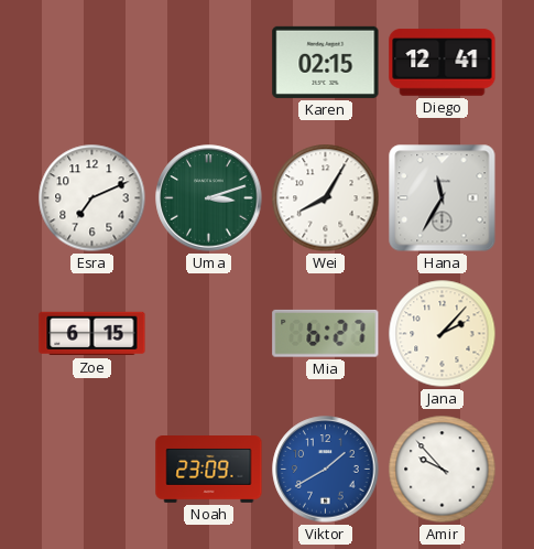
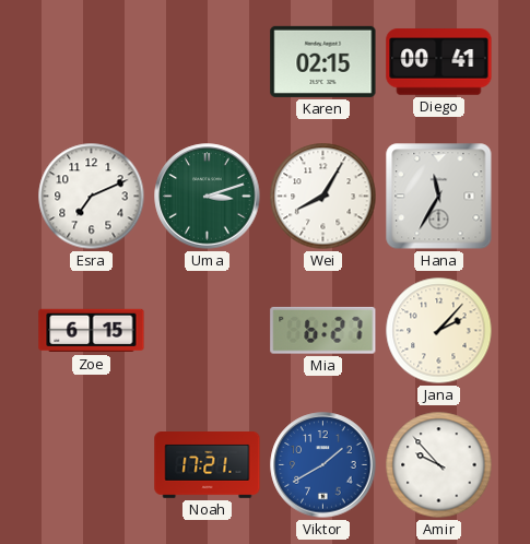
Diego: 12:41 -> 00:41 (439, 62)
Noah: 23:09 -> 17:21 (208, 465)
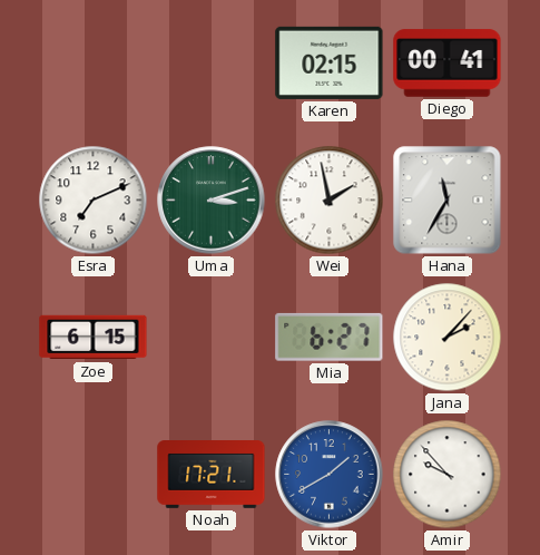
Wei: 8:05 -> 1:58 (330, 201)
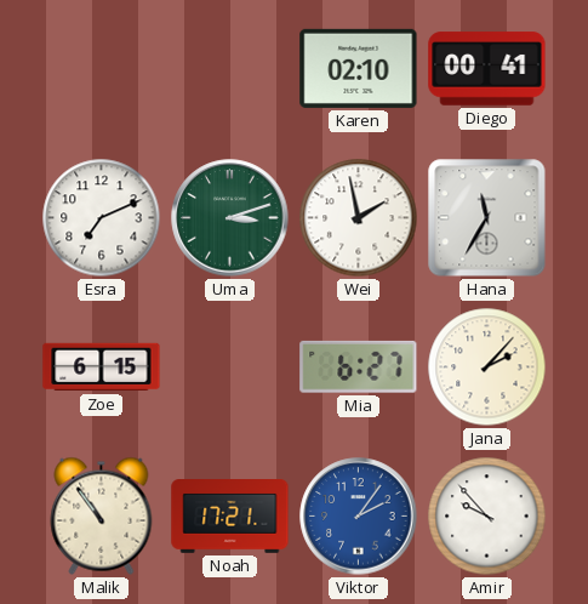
Karen: 02:15 -> 02:10 (359, 68)
Malik: none -> 10:54 (102, 515)
Viktor: 1:40 -> 2:06 (359, 517)
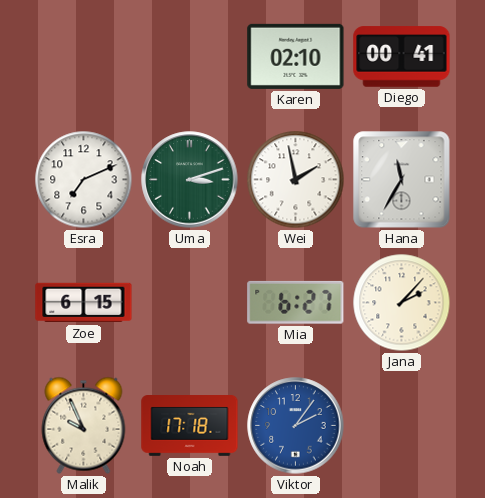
Malik: 10:54 -> 9:56 (84, 425)
Noah: 17:21 -> 17:18 (190, 426)
Amir: 9:53 -> none (487, 517)
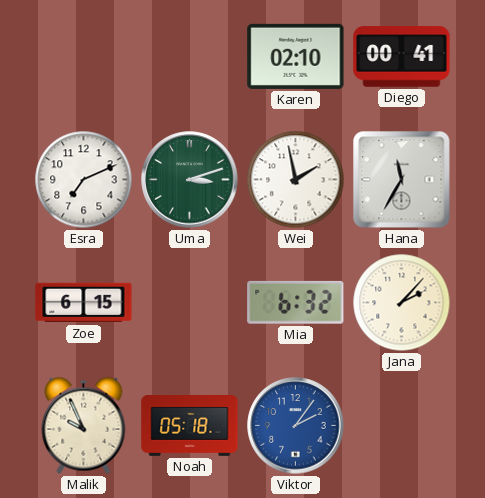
Mia: 6:27 -> 6:32 (296, 302)
Noah: 17:18 -> 05:18 (190, 426)
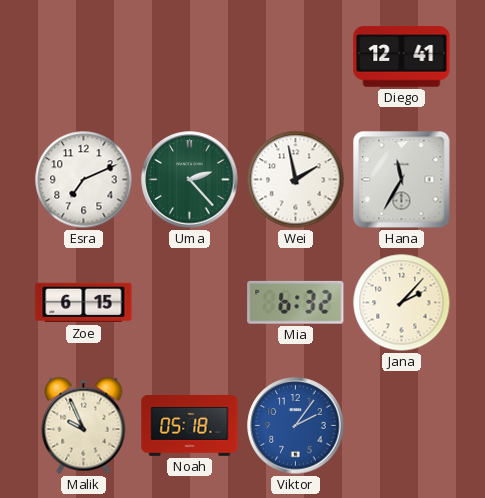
Karen: 02:10 -> none (296, 56)
Diego: 00:41 -> 12:41 (402, 57)
Uma: 3:12 -> 2:23 (190, 180)
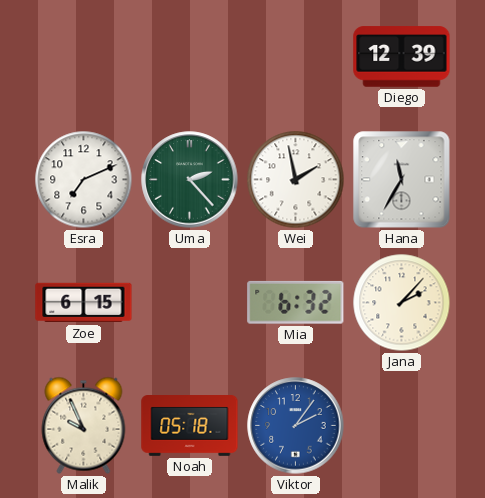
Diego: 12:41 -> 12:39 (402, 57)
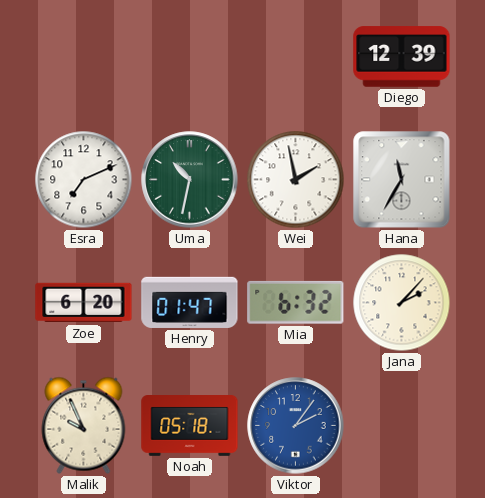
Uma: 2:23 -> 10:32 (190, 180)
Zoe: 6:15 -> 6:20 (84, 303)
Henry: none -> 01:47 (190, 302)
